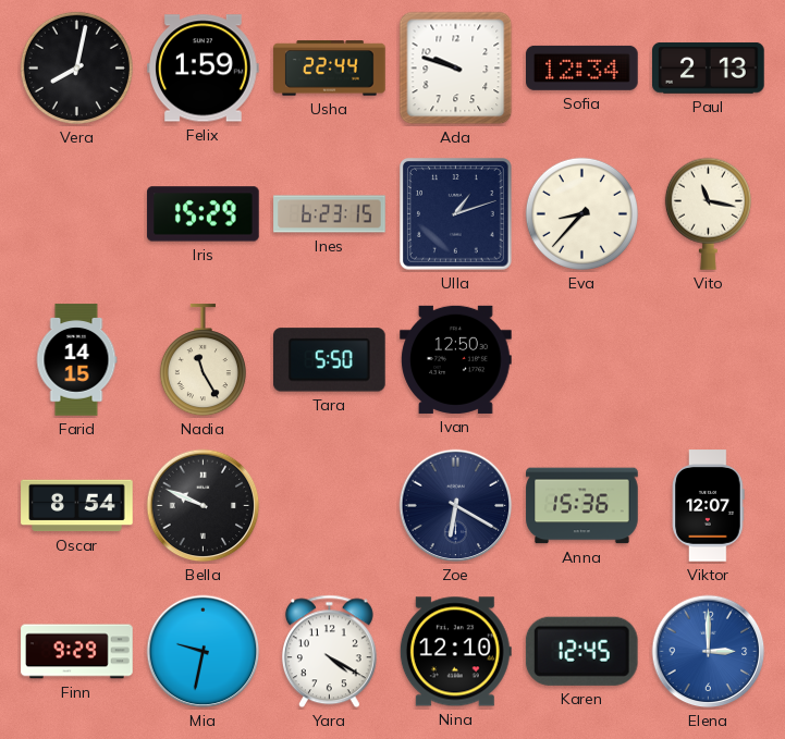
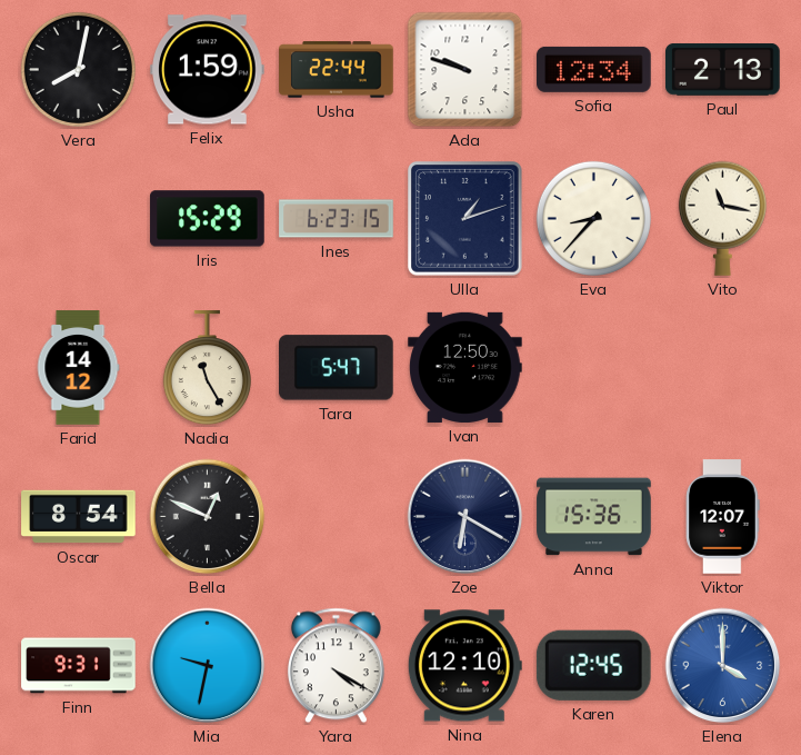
Farid: 14:15 -> 14:12 (78, 368)
Tara: 5:50 -> 5:47 (337, 368)
Bella: 9:49 -> 12:49 (208, 517)
Finn: 9:29 -> 9:31 (79, 666)
Elena: 3:00 -> 4:00 (723, 666)
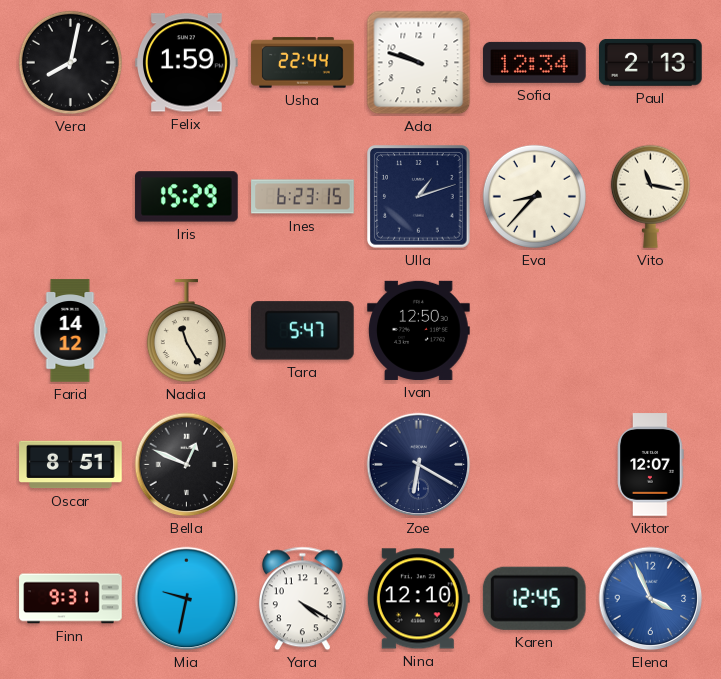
Oscar: 8:54 -> 8:51 (71, 465)
Anna: 15:36 -> none (594, 517)
Elena: 4:00 -> 3:56 (651, 599)
